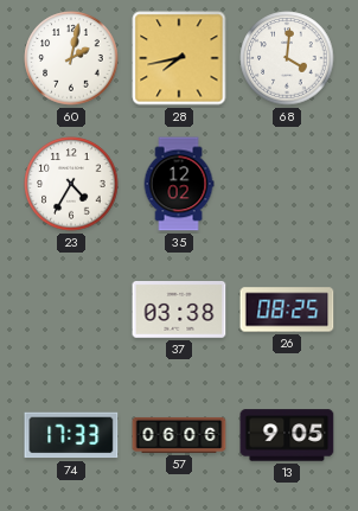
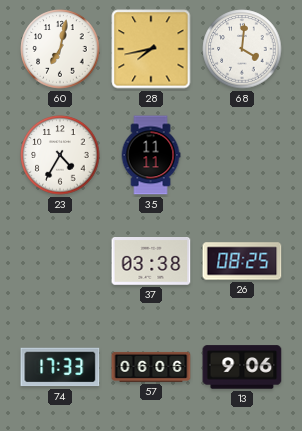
60: 2:02 -> 7:02 (60, 49)
35: 12:02 -> 11:11 (151, 155)
13: 9:05 -> 9:06 (242, 367)
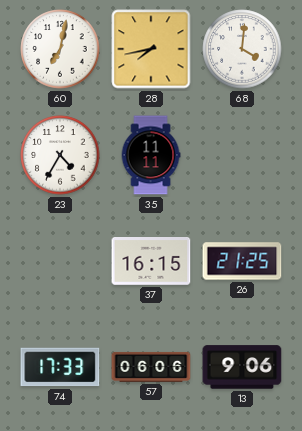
37: 03:38 -> 16:15 (151, 262)
26: 08:25 -> 21:25 (242, 261)
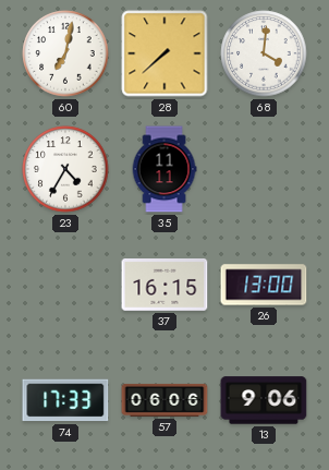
28: 7:43 -> 7:38 (164, 53)
26: 21:25 -> 13:00 (264, 285)
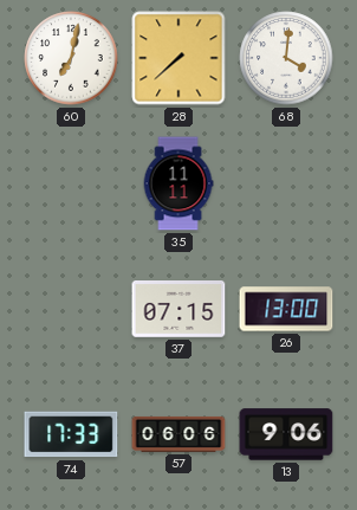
23: 4:35 -> none (65, 169)
37: 16:15 -> 07:15 (178, 310)
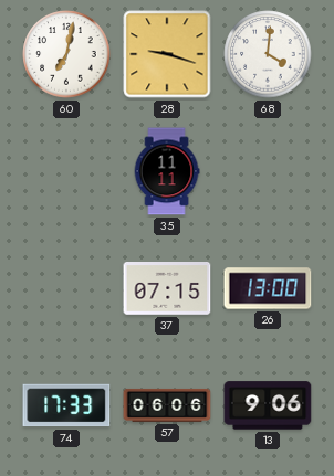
28: 7:38 -> 9:18 (167, 54)
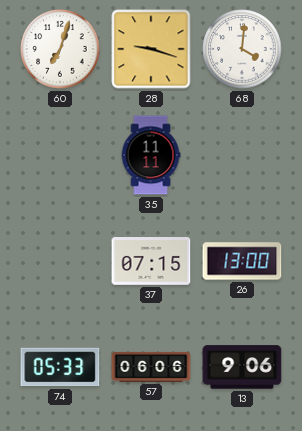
60: 7:02 -> 7:03 (60, 49)
74: 17:33 -> 05:33 (60, 367)
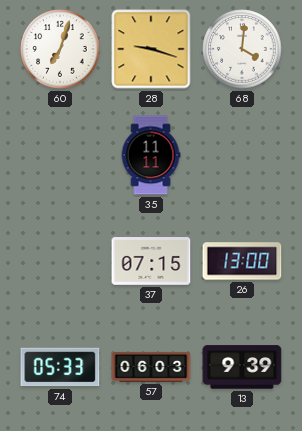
57: 06:06 -> 06:03 (151, 367)
13: 9:06 -> 9:39 (242, 367)
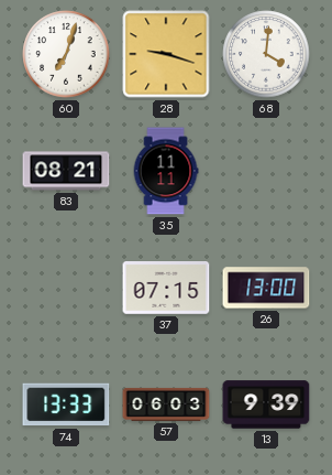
83: none -> 08:21 (66, 171)
74: 05:33 -> 13:33 (66, 404)
